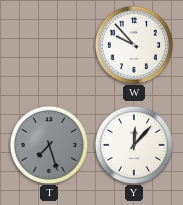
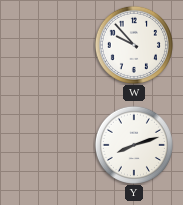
T: 7:27 -> none (49, 145)
Y: 12:07 -> 8:12 (134, 145)
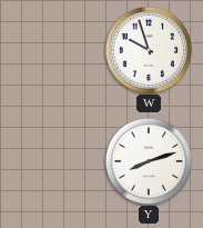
W: 9:53 -> 9:57 (149, 50)
